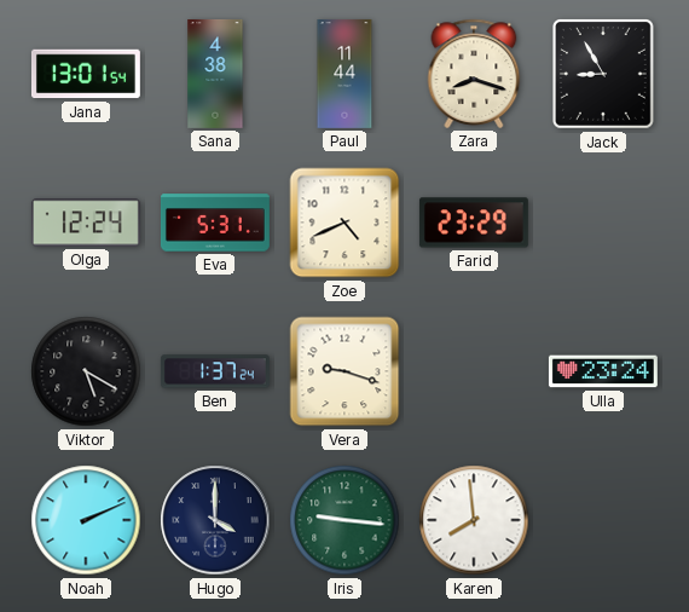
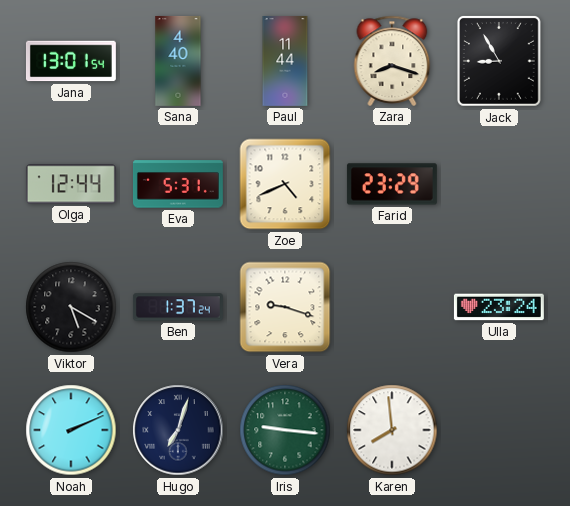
Sana: 4:38 -> 4:40 (178, 61)
Olga: 12:24 -> 12:44 (71, 184)
Hugo: 4:00 -> 7:03 (178, 430)
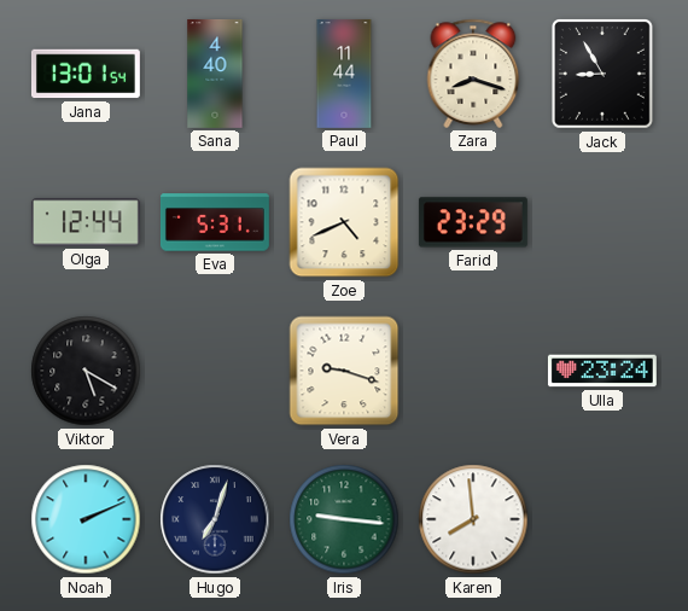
Ben: 1:37 -> none (178, 307)
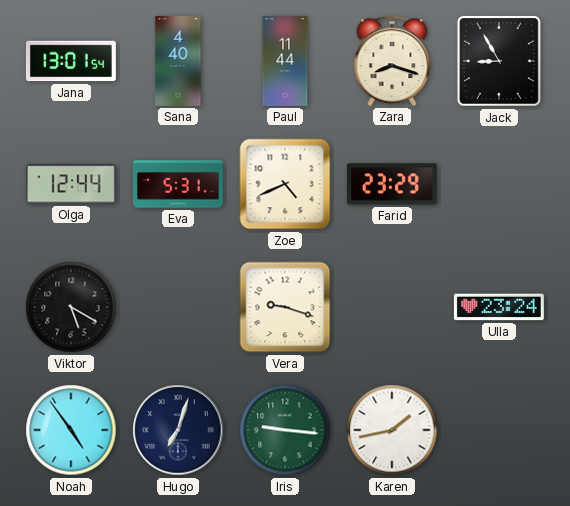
Noah: 2:11 -> 4:54 (71, 430)
Karen: 7:59 -> 1:43 (392, 430)
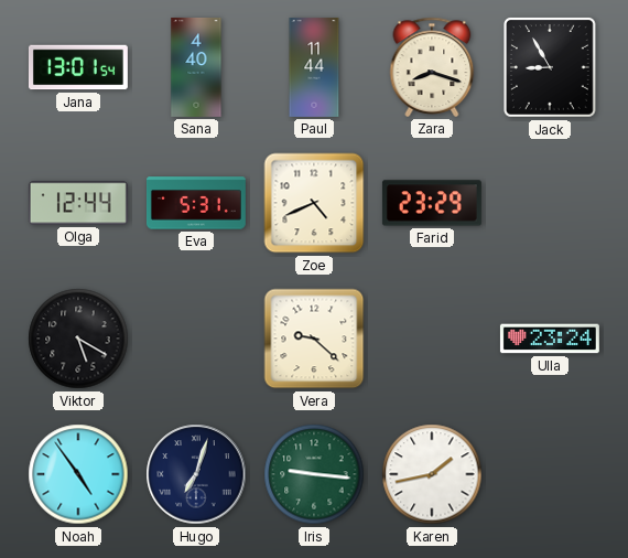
Vera: 9:18 -> 9:22 (314, 339)
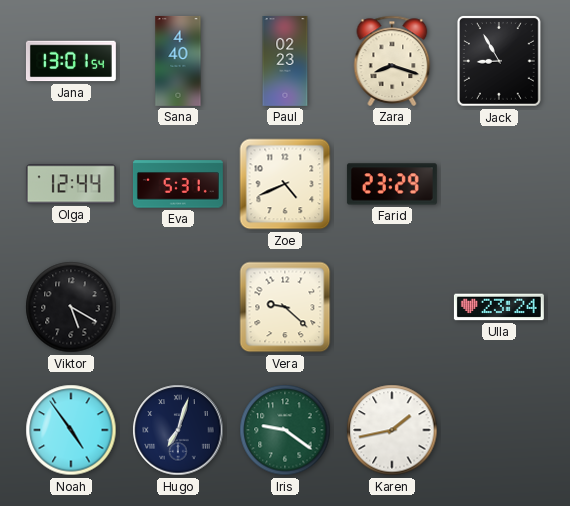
Paul: 11:44 -> 02:23 (285, 61)
Iris: 9:16 -> 9:21 (285, 430)
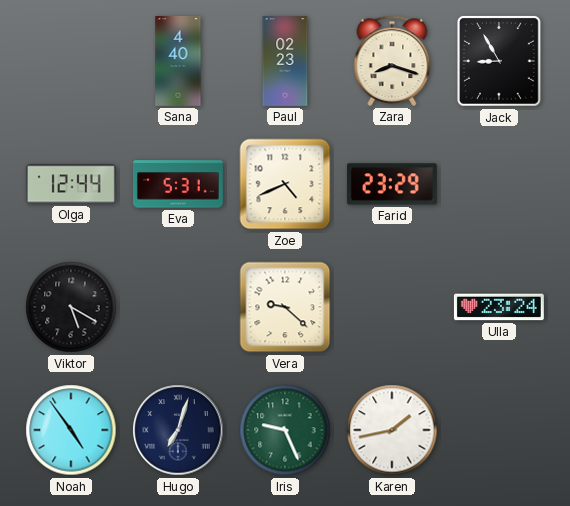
Jana: 13:01 -> none (71, 61)
Iris: 9:21 -> 9:26 (285, 430)
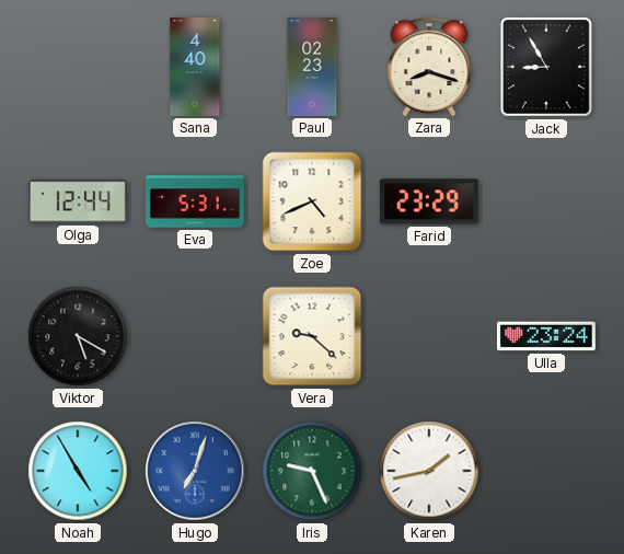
Noah: 4:54 -> 4:55 (78, 471)
Hugo dial: navy -> blue (195, 471)
